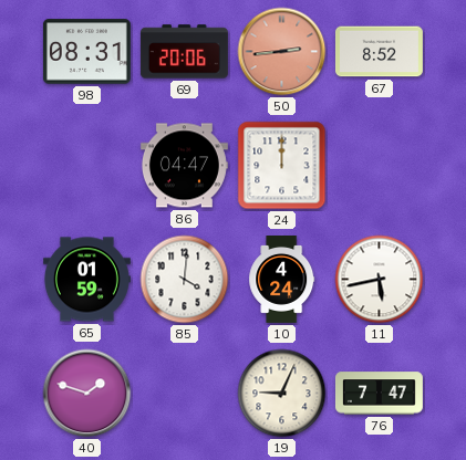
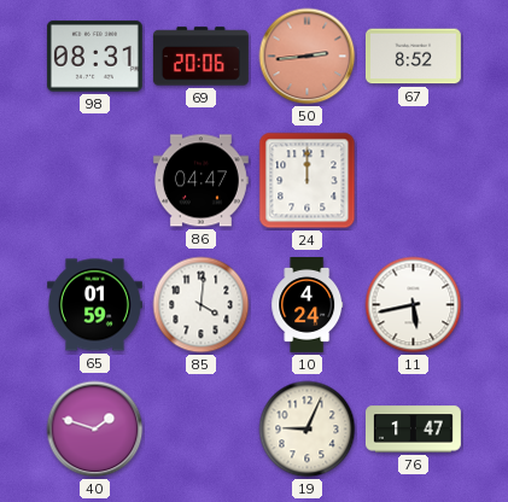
76: 7:47 -> 1:47 (413, 430)
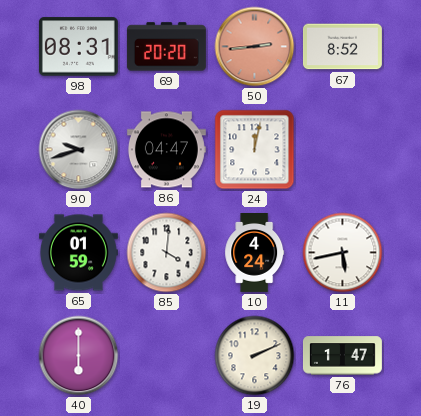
69: 20:06 -> 20:20 (166, 47)
90: none -> 9:42 (79, 150)
24: 12:00 -> 12:02 (255, 150)
40: 1:48 -> 6:00 (79, 356)
19: 9:04 -> 2:11 (255, 356)
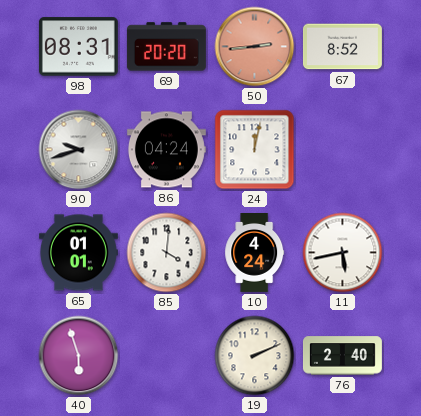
86: 04:47 -> 04:24 (166, 150)
65: 01:59 -> 01:01 (78, 253)
40: 6:00 -> 5:57 (79, 356)
76: 1:47 -> 2:40 (342, 356)
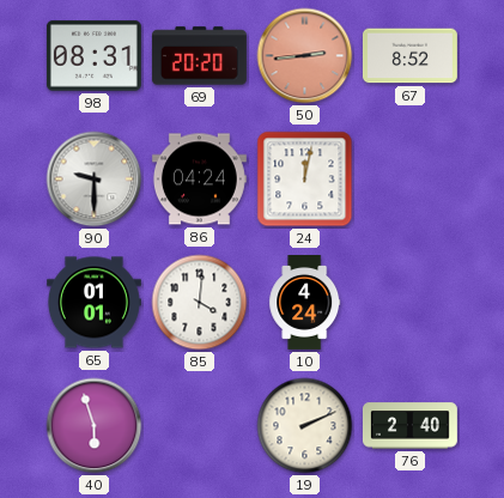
90: 9:42 -> 9:30 (95, 180)
11: 5:43 -> none (343, 253)
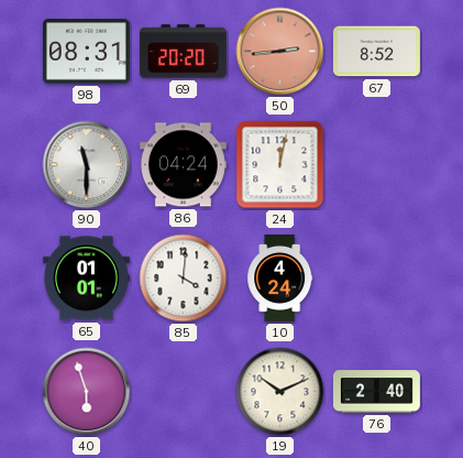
90: 9:30 -> 11:30 (87, 165)
19: 2:11 -> 10:11 (280, 392)
